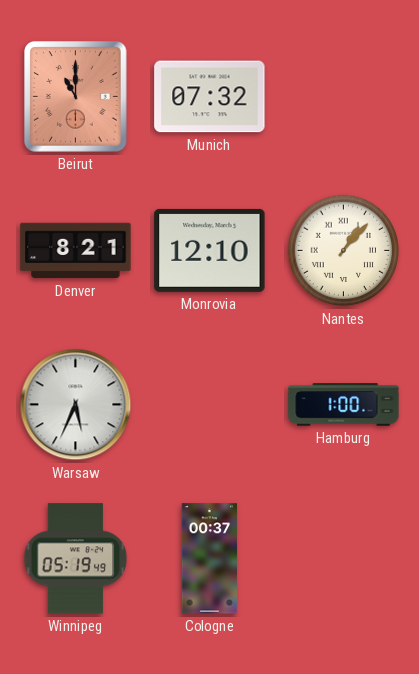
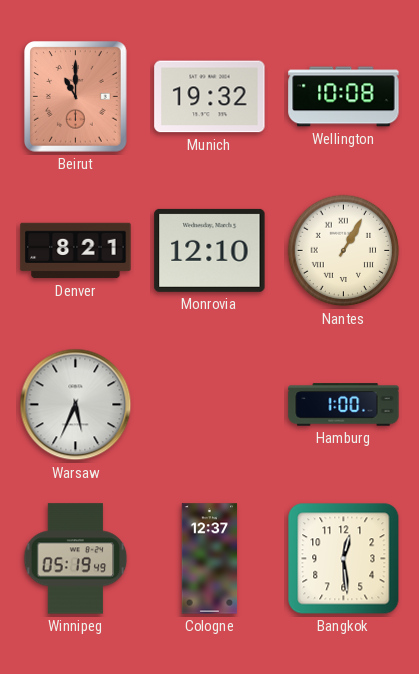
Munich: 07:32 -> 19:32 (210, 97)
Wellington: none -> 10:08 (344, 97)
Nantes: 1:07 -> 1:05 (344, 251)
Cologne: 00:37 -> 12:37 (210, 559)
Bangkok: none -> 12:29 (344, 559)
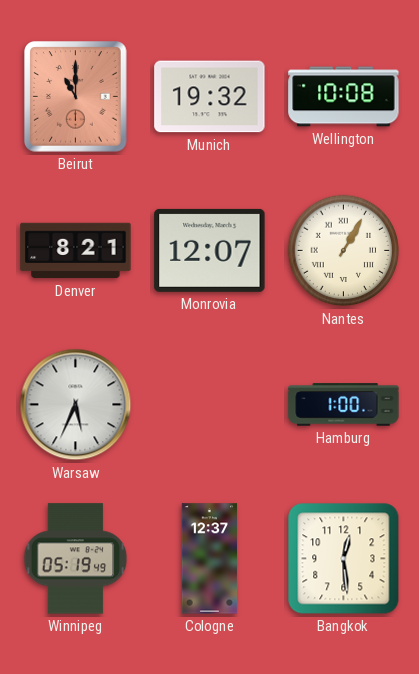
Monrovia: 12:10 -> 12:07 (210, 250)
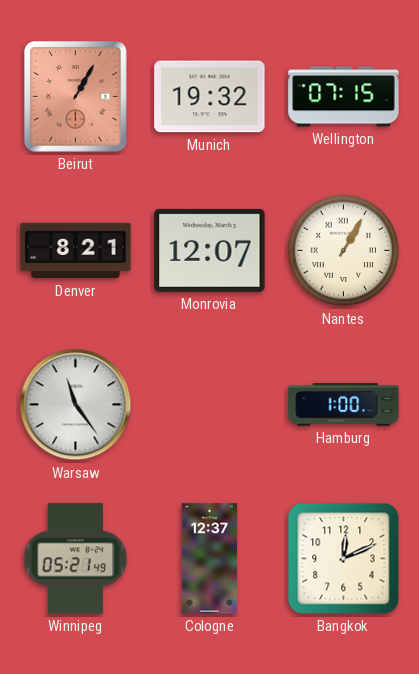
Beirut: 11:00 -> 1:05 (76, 97)
Wellington: 10:08 -> 07:15 (344, 97)
Warsaw: 5:34 -> 11:24 (76, 405)
Winnipeg: 05:19 -> 05:21 (76, 559)
Bangkok: 12:29 -> 12:11 (344, 559)
